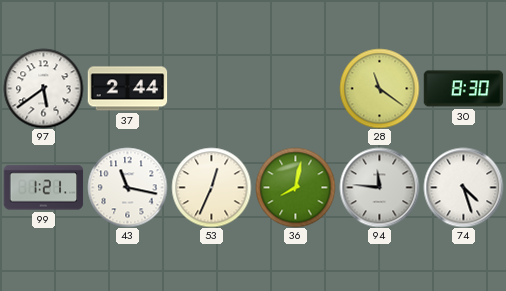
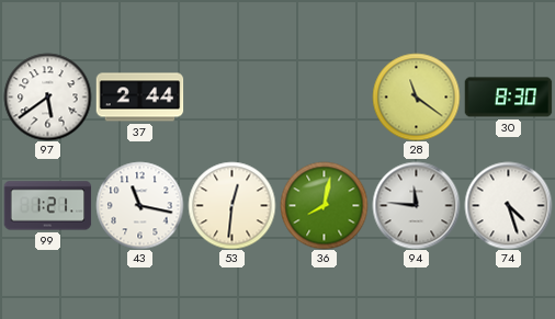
53: 12:34 -> 12:31 (231, 205)
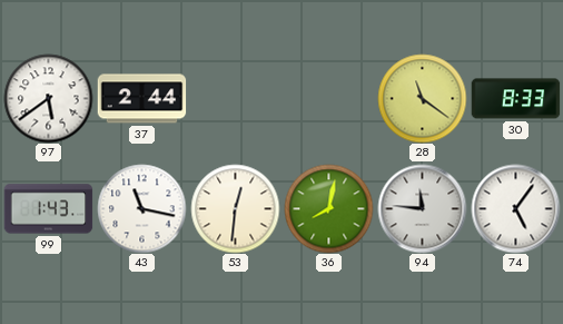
30: 8:30 -> 8:33 (515, 99)
99: 1:21 -> 1:43 (48, 209)
74: 4:27 -> 5:06 (515, 208)
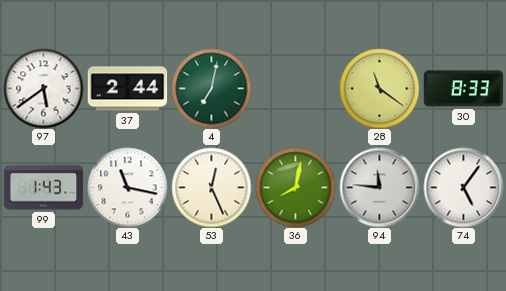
4: none -> 7:02 (211, 88)
53: 12:31 -> 12:26 (211, 187)
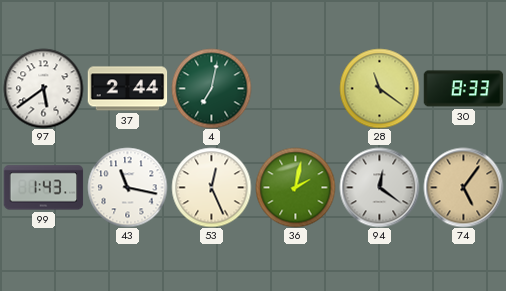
36: 8:02 -> 2:02 (295, 187)
94: 11:46 -> 12:21 (379, 187)
74 dial: white -> champagne (463, 187)
